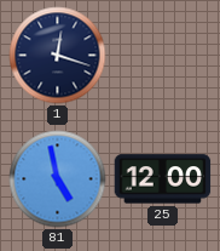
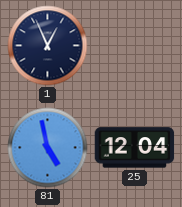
1: 12:18 -> 12:56 (48, 46)
25: 12:00 -> 12:04 (135, 148)
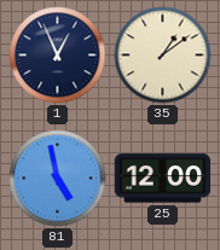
35: none -> 1:09 (163, 56)
25: 12:04 -> 12:00 (163, 179)
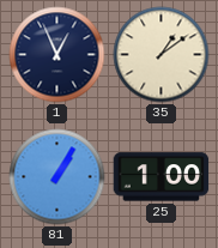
81: 4:58 -> 1:05 (57, 177)
25: 12:00 -> 1:00 (162, 177)
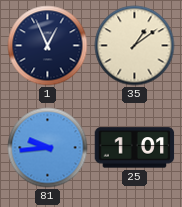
81: 1:05 -> 9:44 (48, 148)
25: 1:00 -> 1:01 (135, 148)
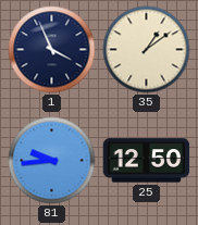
1: 12:56 -> 3:56 (52, 50)
25: 1:01 -> 12:50 (147, 161)
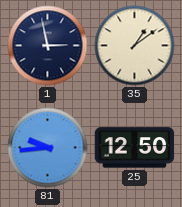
1: 3:56 -> 2:58 (48, 46)
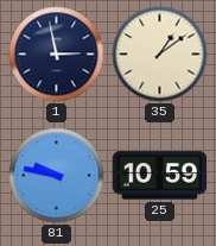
81: 9:44 -> 9:47 (57, 176)
25: 12:50 -> 10:59 (160, 176)
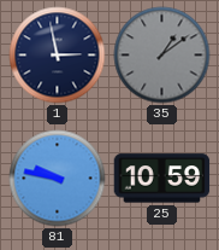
35 dial: cream -> grey (162, 56)
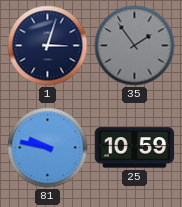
1: 2:58 -> 3:03 (48, 46)
35: 1:09 -> 1:54 (135, 46)
